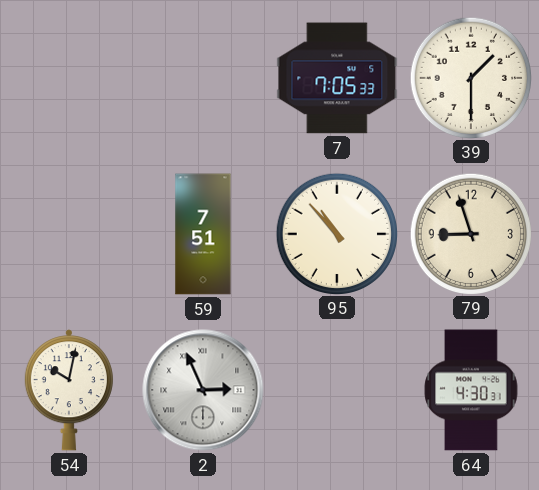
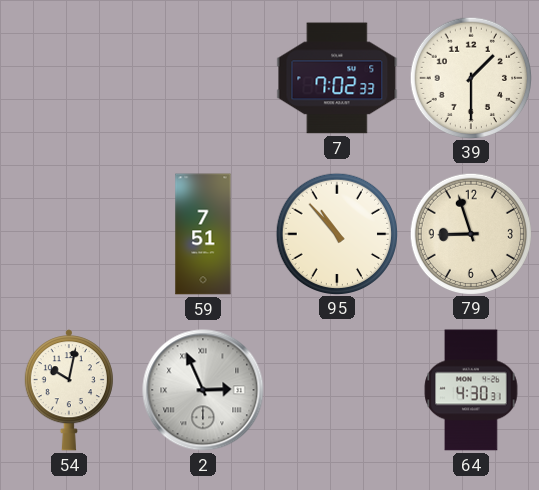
7: 7:05 -> 7:02 (337, 78)
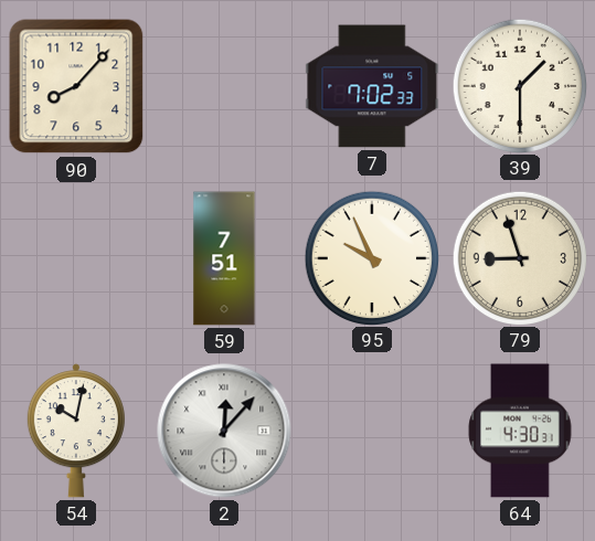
90: none -> 8:07 (76, 86)
95: 10:53 -> 9:56 (371, 257)
2: 2:56 -> 12:07 (224, 431)
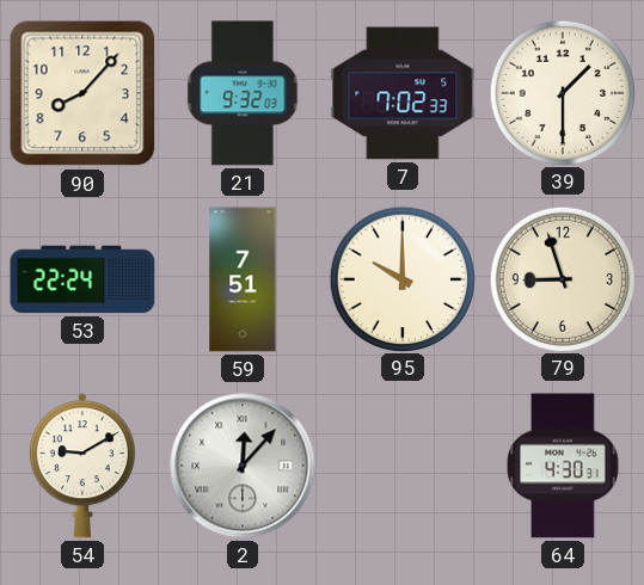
21: none -> 9:32 (243, 93)
53: none -> 22:24 (82, 279)
95: 9:56 -> 10:00 (401, 278)
54: 10:02 -> 9:10 (82, 466)
